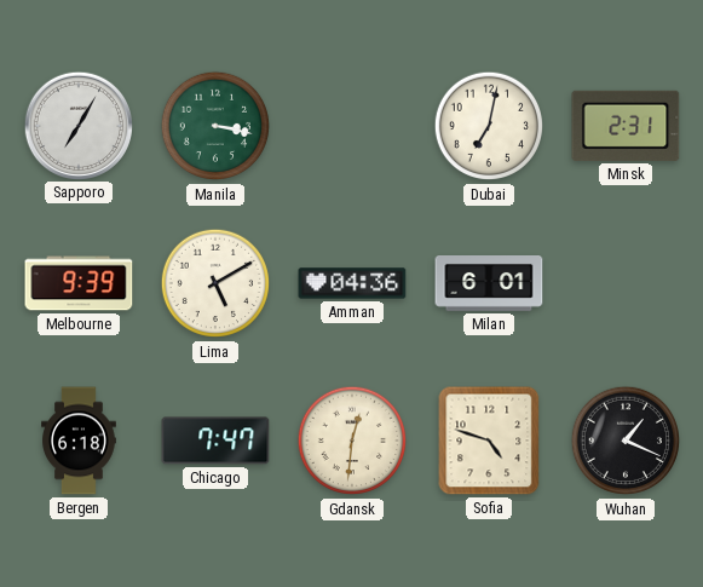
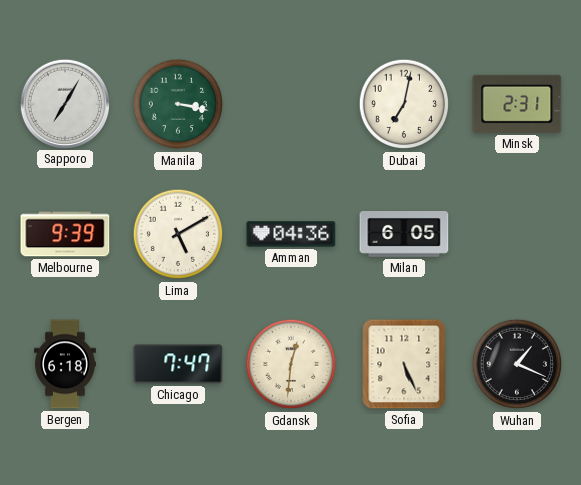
Milan: 6:01 -> 6:05 (404, 235)
Sofia: 4:48 -> 5:26 (404, 364)
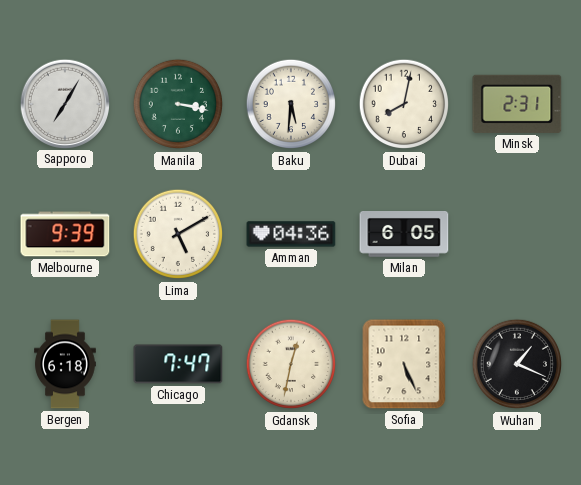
Baku: none -> 5:31 (291, 104)
Dubai: 7:02 -> 8:02 (404, 104)
Gdansk: 12:31 -> 12:32 (291, 364)
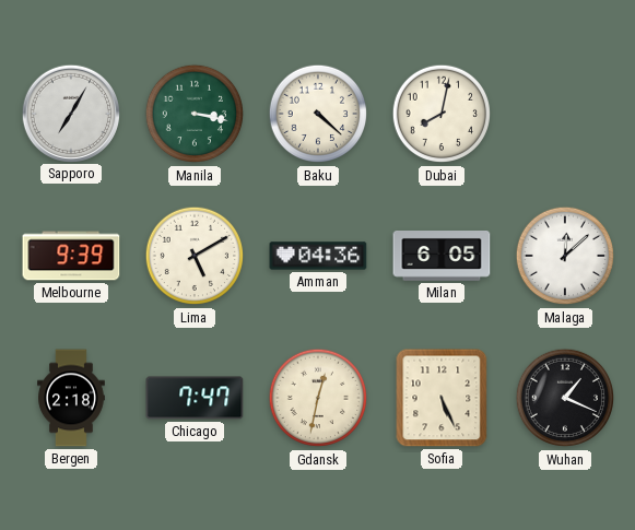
Baku: 5:31 -> 4:22 (318, 114)
Minsk: 2:31 -> none (517, 104)
Malaga: none -> 12:08 (565, 256)
Bergen: 6:18 -> 2:18 (71, 398)
